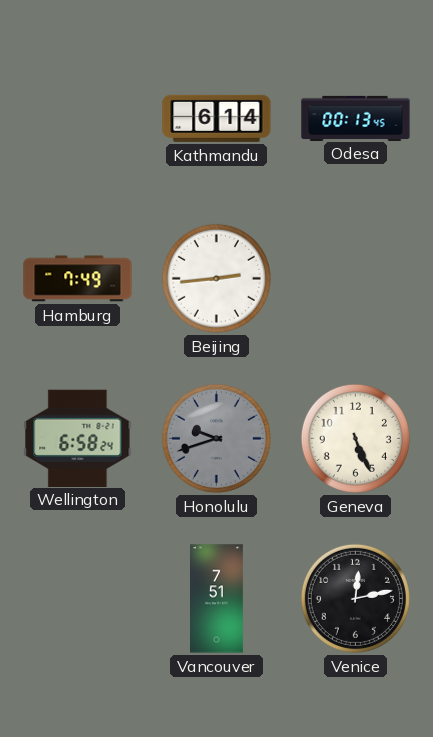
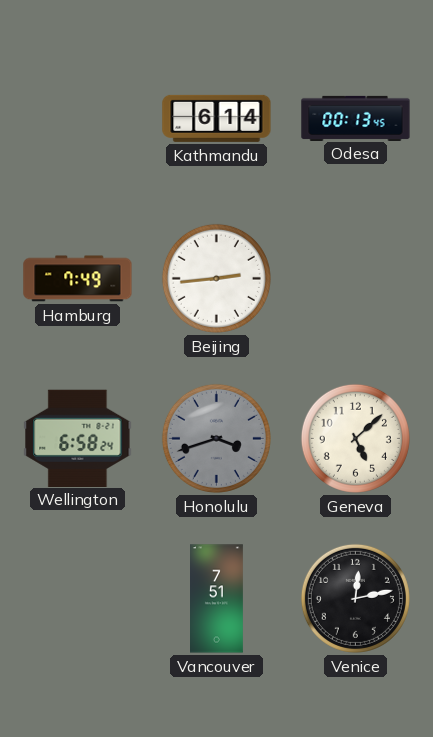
Honolulu: 9:42 -> 3:42 (216, 438)
Geneva: 5:26 -> 5:08 (355, 438)
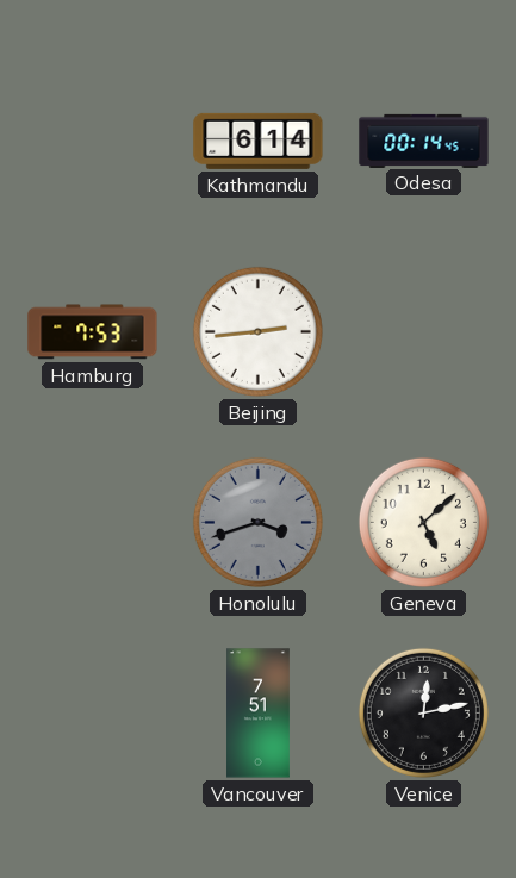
Odesa: 00:13 -> 00:14 (424, 141)
Hamburg: 7:49 -> 7:53 (93, 332)
Wellington: 6:58 -> none (78, 438)
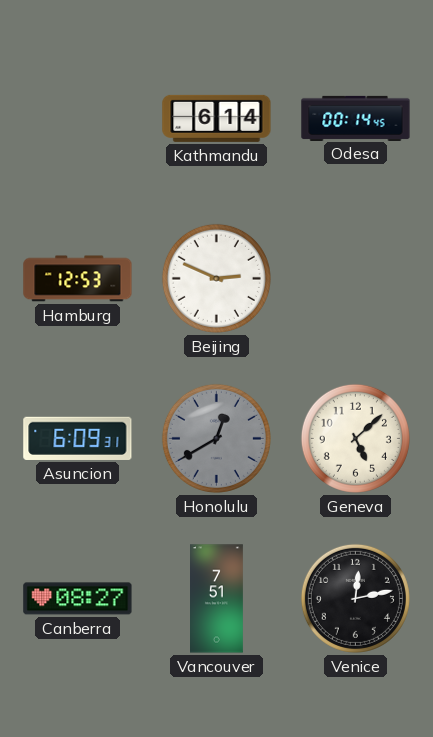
Hamburg: 7:53 -> 12:53 (78, 279)
Beijing: 2:44 -> 2:49 (216, 278)
Asuncion: none -> 6:09 (78, 438)
Honolulu: 3:42 -> 12:40 (216, 438)
Canberra: none -> 08:27 (78, 599)
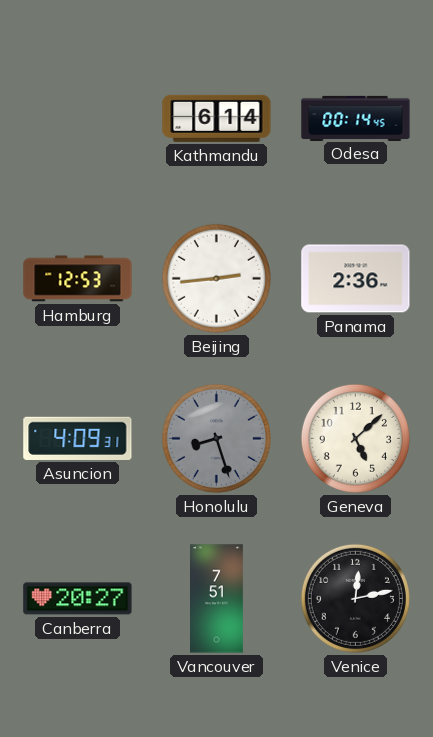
Beijing: 2:49 -> 2:44 (216, 278)
Panama: none -> 2:36 (356, 279)
Asuncion: 6:09 -> 4:09 (78, 438)
Honolulu: 12:40 -> 8:27 (216, 438)
Canberra: 08:27 -> 20:27 (78, 599)
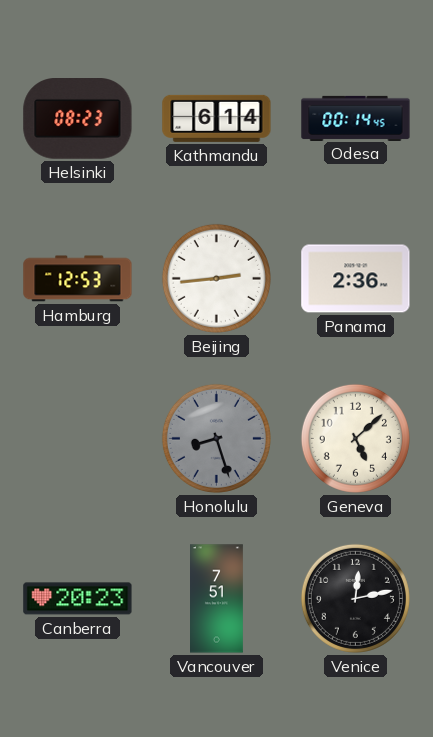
Helsinki: none -> 08:23 (78, 119)
Asuncion: 4:09 -> none (78, 438)
Canberra: 20:27 -> 20:23 (78, 599)
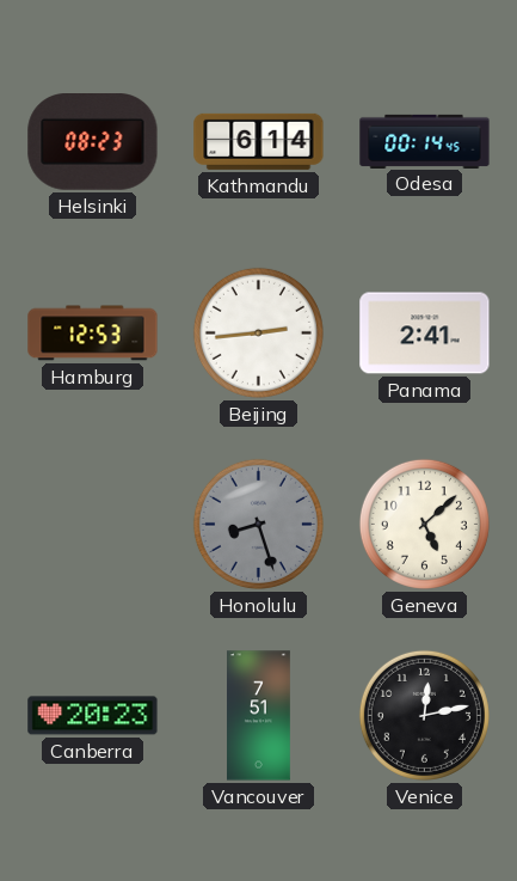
Panama: 2:36 -> 2:41 (425, 334)
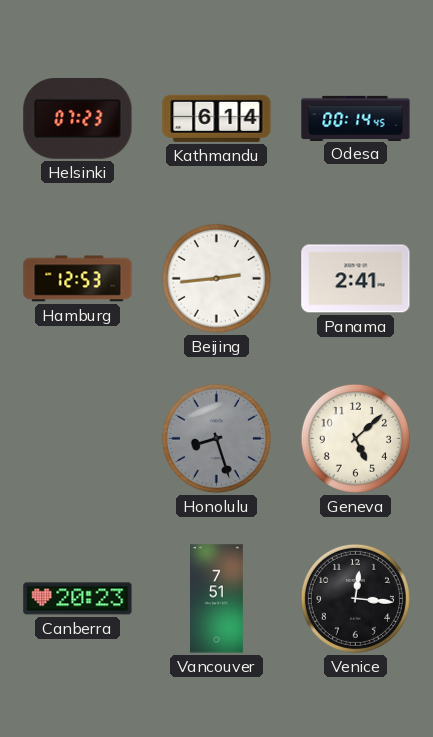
Helsinki: 08:23 -> 07:23 (78, 119)
Venice: 12:13 -> 12:16 (355, 598)
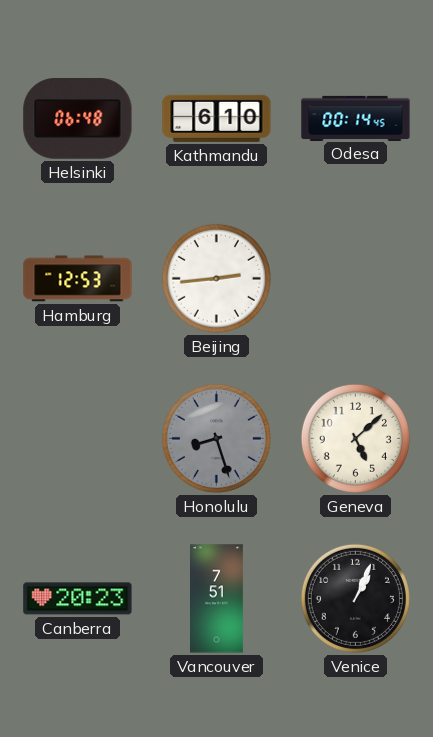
Helsinki: 07:23 -> 06:48 (78, 119)
Kathmandu: 6:14 -> 6:10 (217, 118)
Panama: 2:41 -> none (356, 279)
Venice: 12:16 -> 1:04 (355, 598)
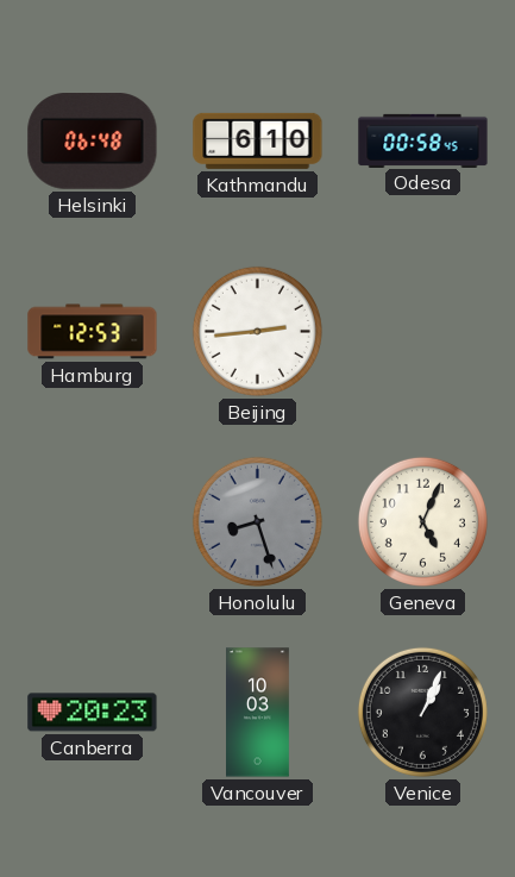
Odesa: 00:14 -> 00:58 (423, 140)
Geneva: 5:08 -> 5:04 (422, 521)
Vancouver: 7:51 -> 10:03 (258, 713)
